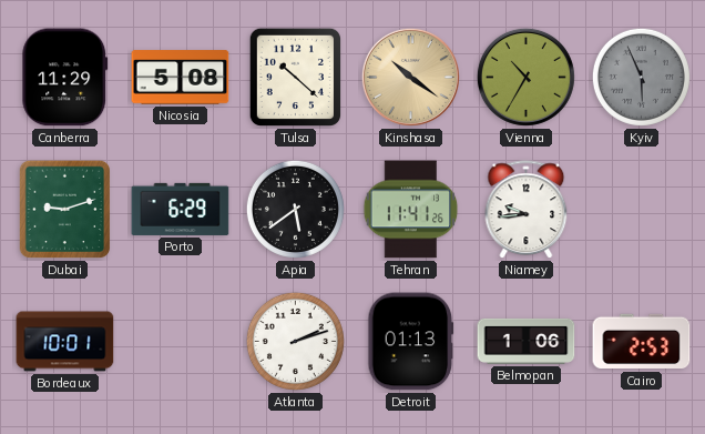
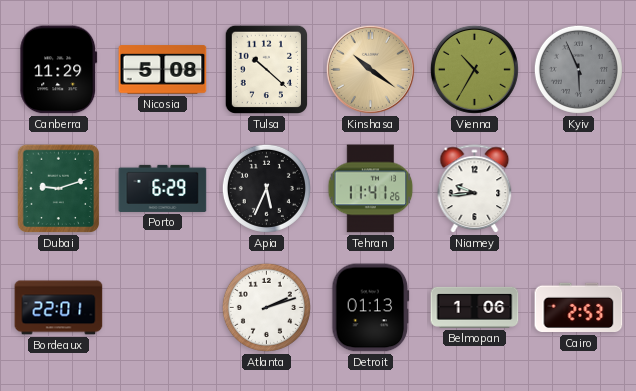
Apia: 5:39 -> 5:34 (266, 188)
Bordeaux: 10:01 -> 22:01 (59, 308)
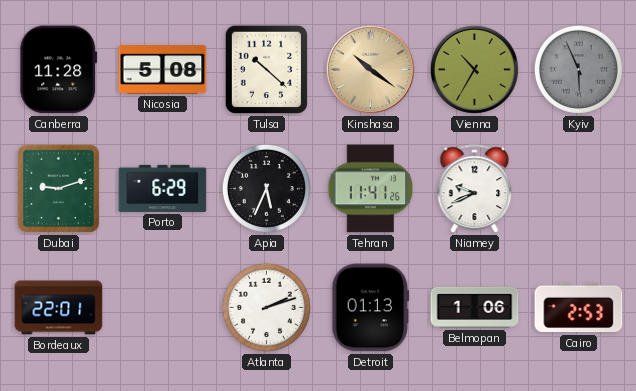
Canberra: 11:29 -> 11:28 (59, 70)
Niamey: 9:44 -> 9:41 (475, 189)
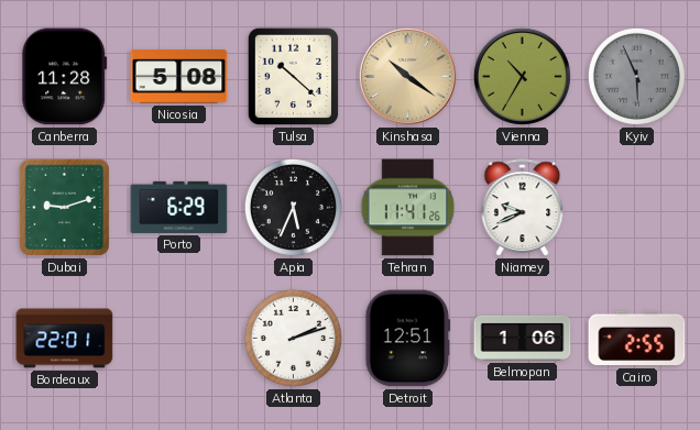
Detroit: 01:13 -> 12:51 (408, 339)
Cairo: 2:53 -> 2:55 (637, 339)
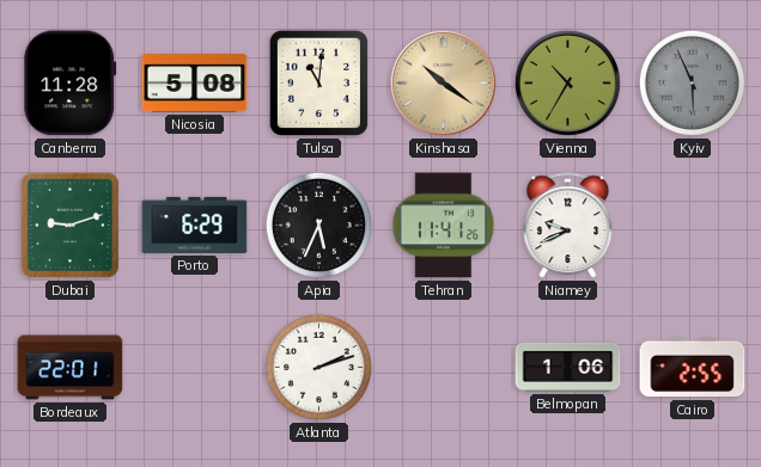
Tulsa: 10:22 -> 11:01 (318, 84)
Detroit: 12:51 -> none (408, 339)
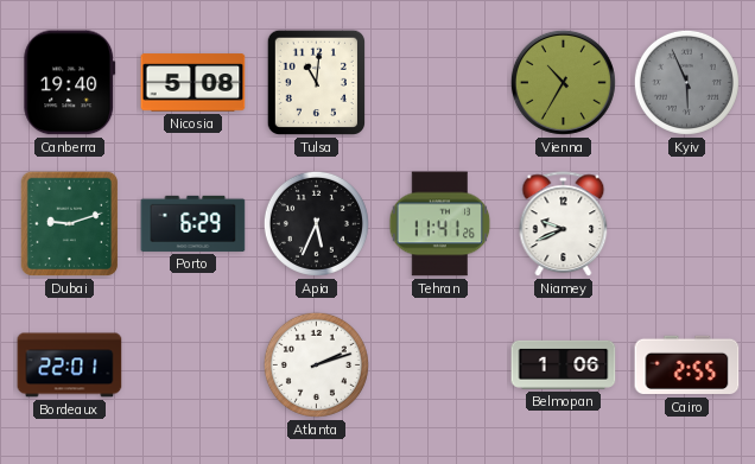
Canberra: 11:28 -> 19:40 (70, 83)
Kinshasa: 10:21 -> none (443, 82)
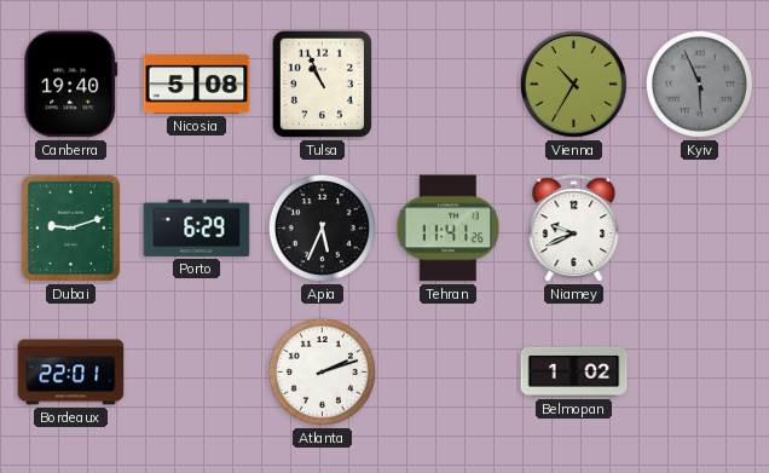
Tulsa: 11:01 -> 10:56 (322, 85)
Belmopan: 1:06 -> 1:02 (574, 371)
Cairo: 2:55 -> none (687, 366)
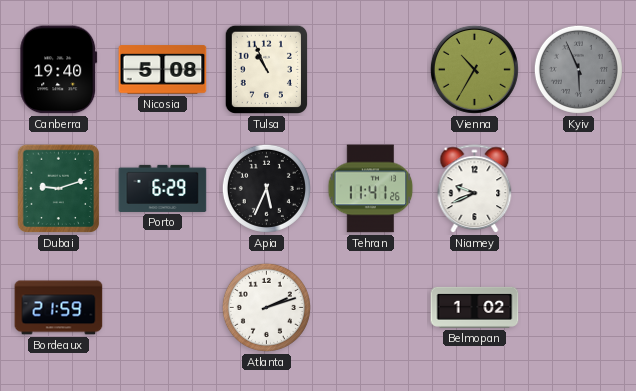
Bordeaux: 22:01 -> 21:59 (59, 308)
